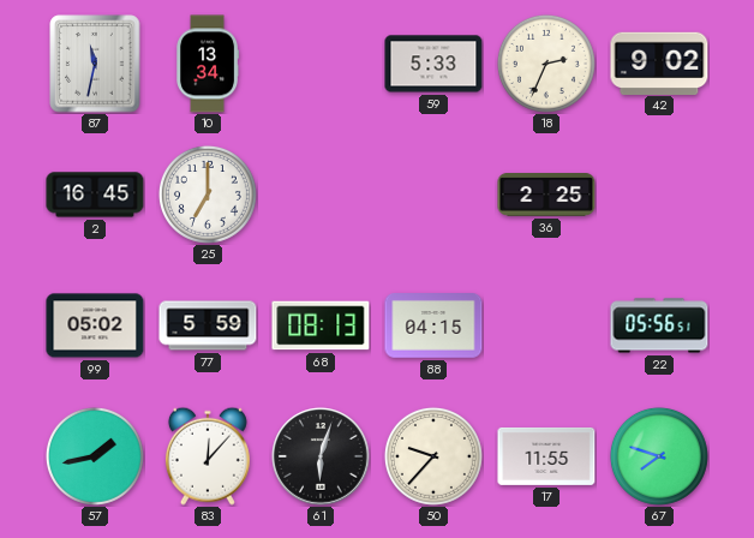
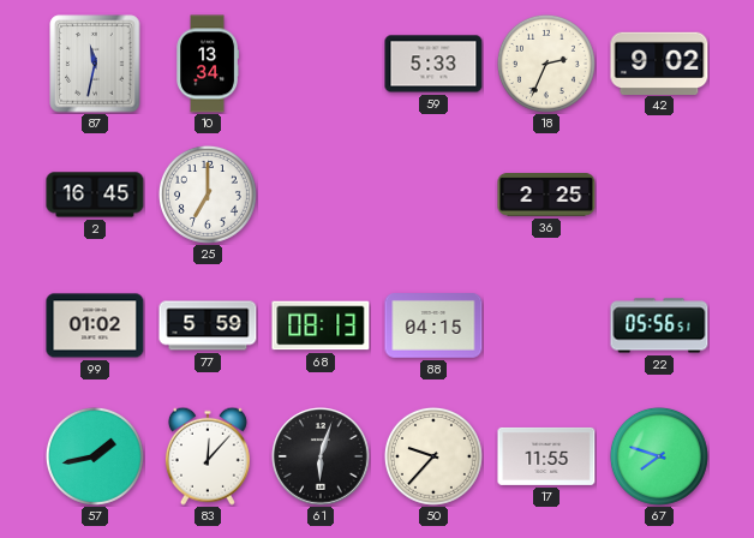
99: 05:02 -> 01:02 (95, 325)
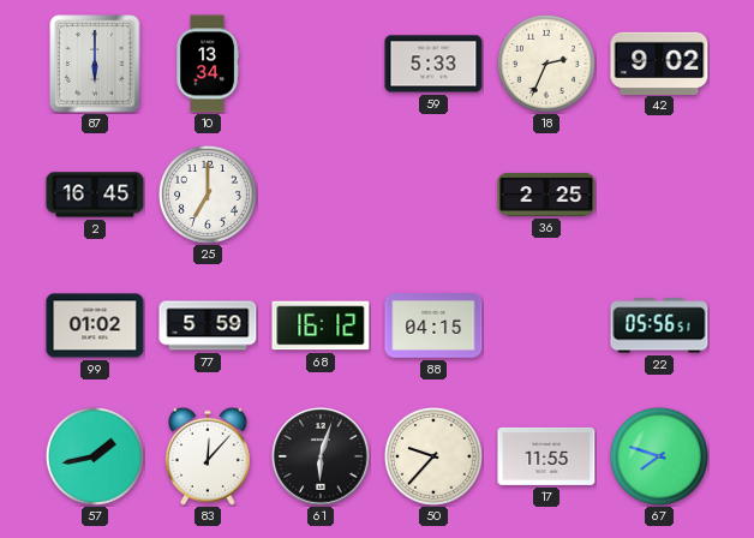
87: 11:32 -> 6:00 (95, 64)
68: 08:13 -> 16:12 (321, 325)
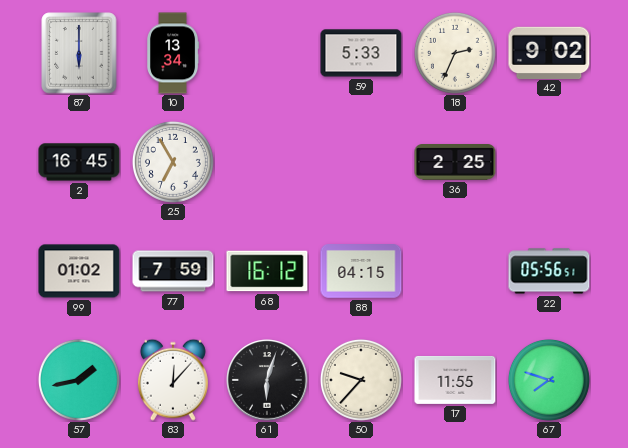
25: 7:00 -> 6:55 (173, 162)
77: 5:59 -> 7:59 (173, 271)
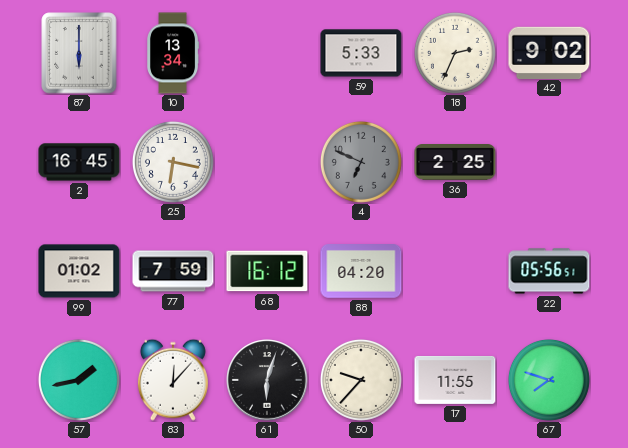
25: 6:55 -> 6:17 (173, 162)
4: none -> 6:49 (361, 162)
88: 04:15 -> 04:20 (361, 272)
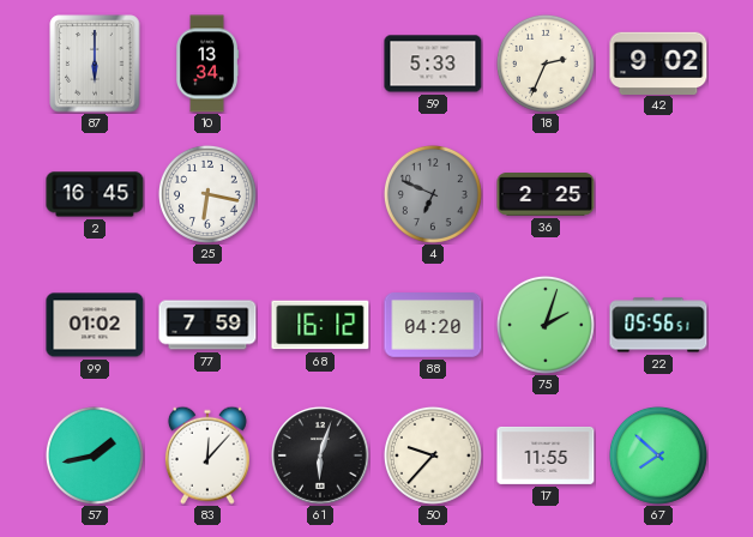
75: none -> 2:03 (546, 325)
67: 7:48 -> 7:52 (658, 455)
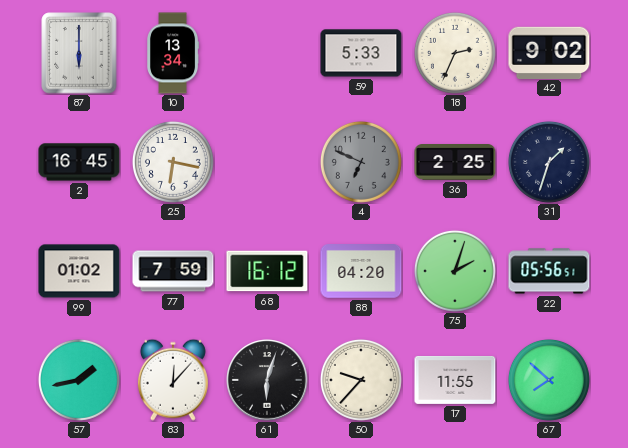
31: none -> 1:33 (549, 162)
